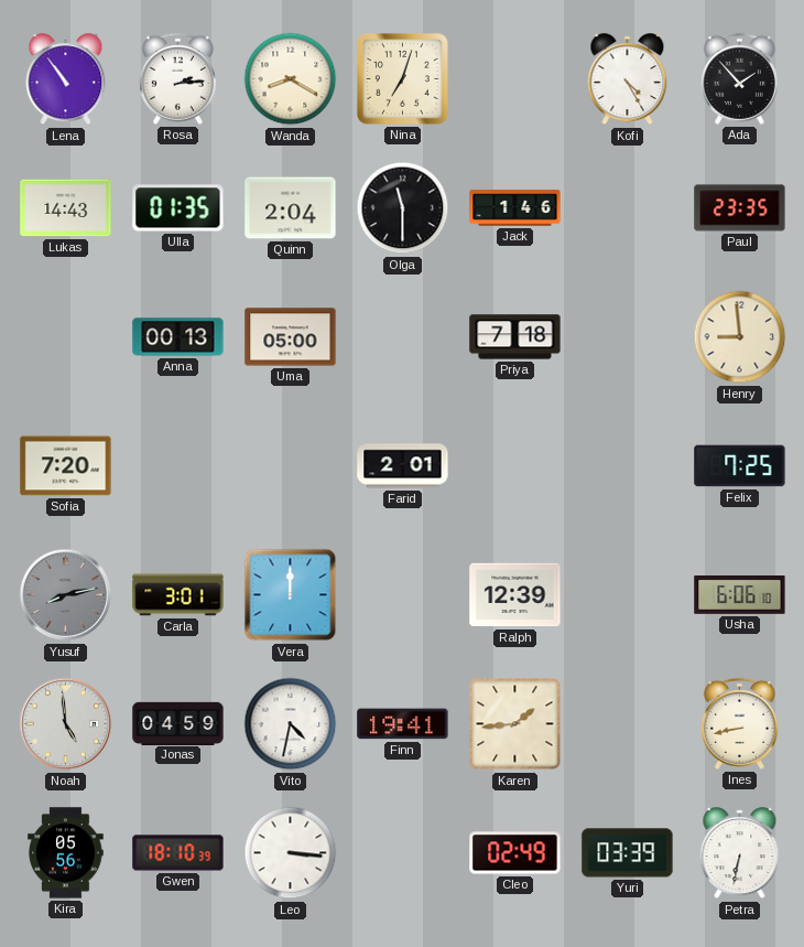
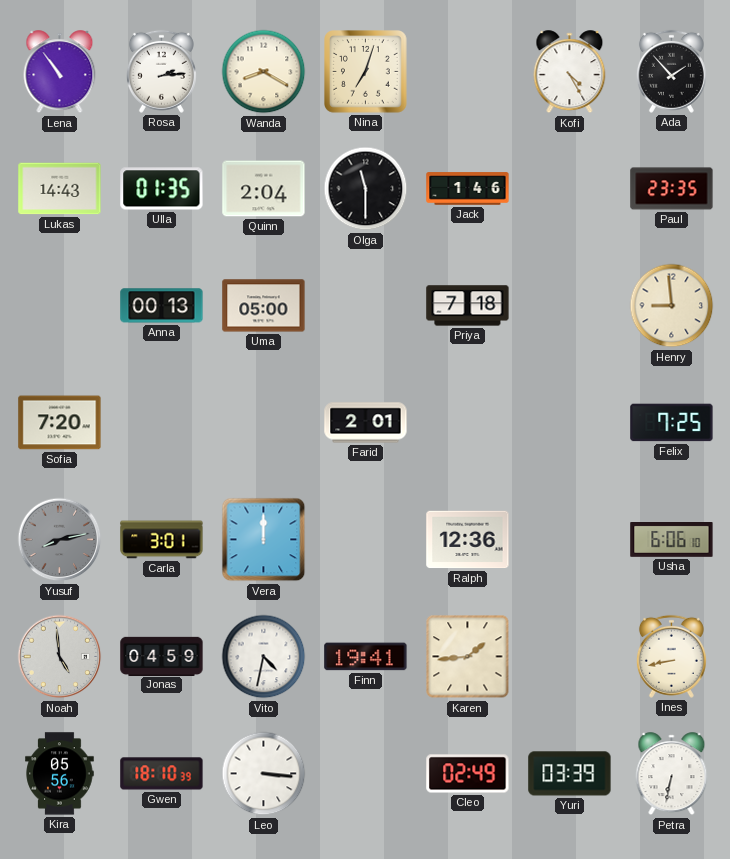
Ralph: 12:39 -> 12:36 (468, 540)
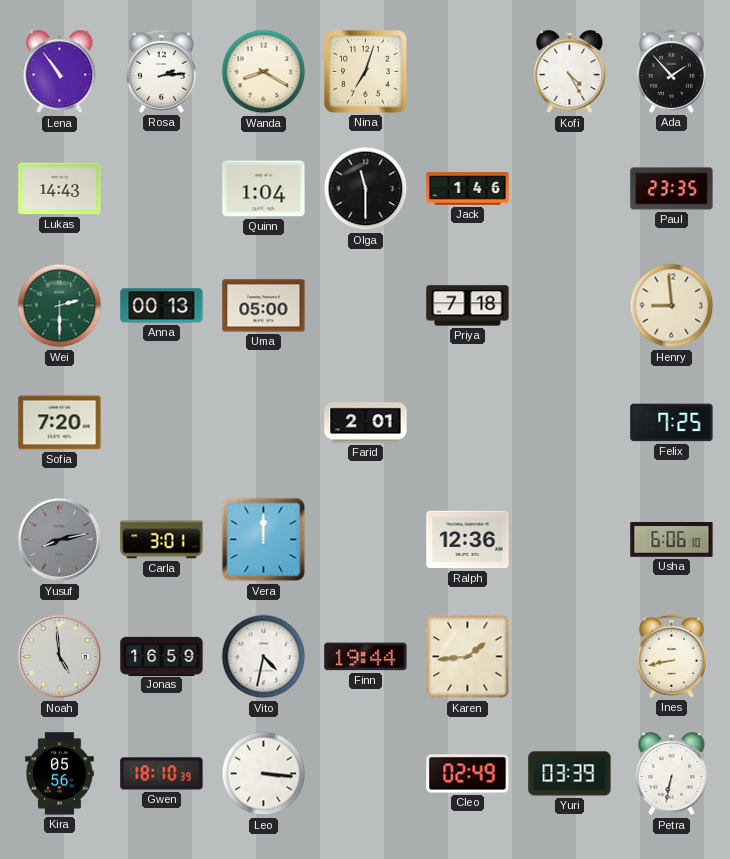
Ulla: 01:35 -> none (162, 189)
Quinn: 2:04 -> 1:04 (264, 189)
Wei: none -> 2:30 (60, 306)
Jonas: 04:59 -> 16:59 (162, 656)
Finn: 19:41 -> 19:44 (366, 657)
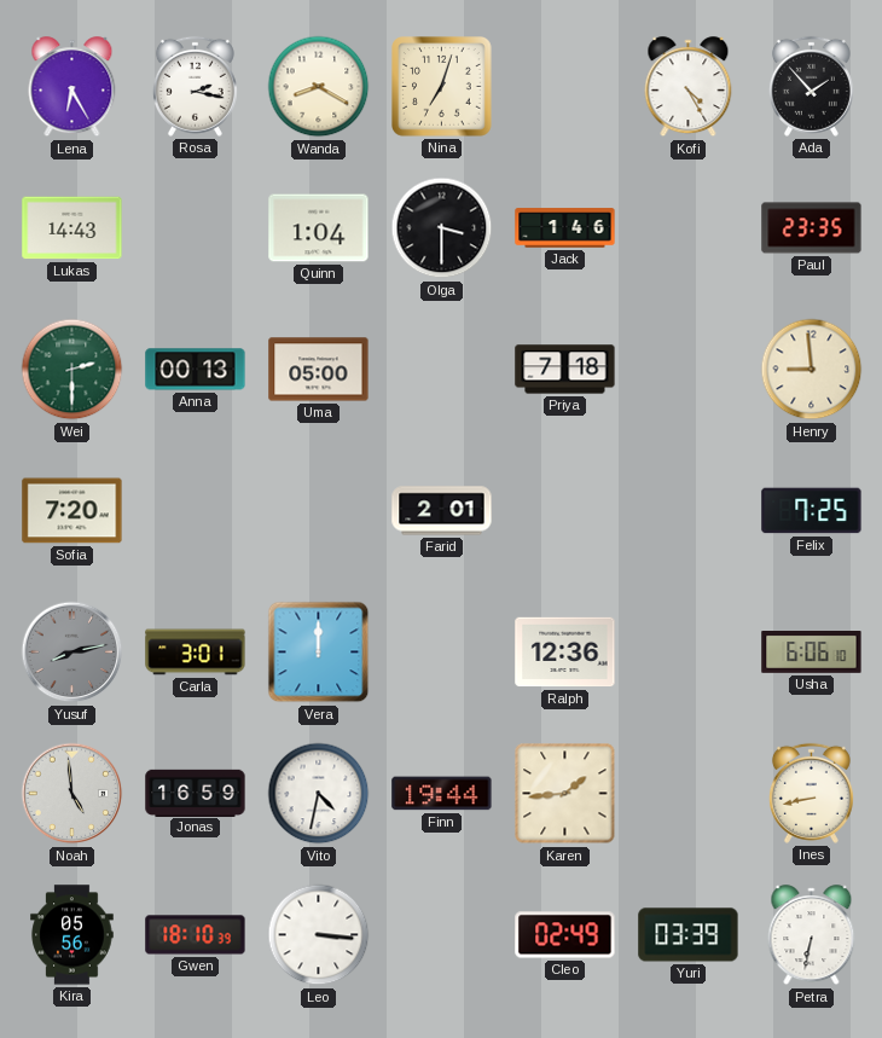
Lena: 10:54 -> 6:25 (72, 87)
Rosa: 2:14 -> 2:17 (195, 86)
Olga: 11:30 -> 3:30 (442, 228)
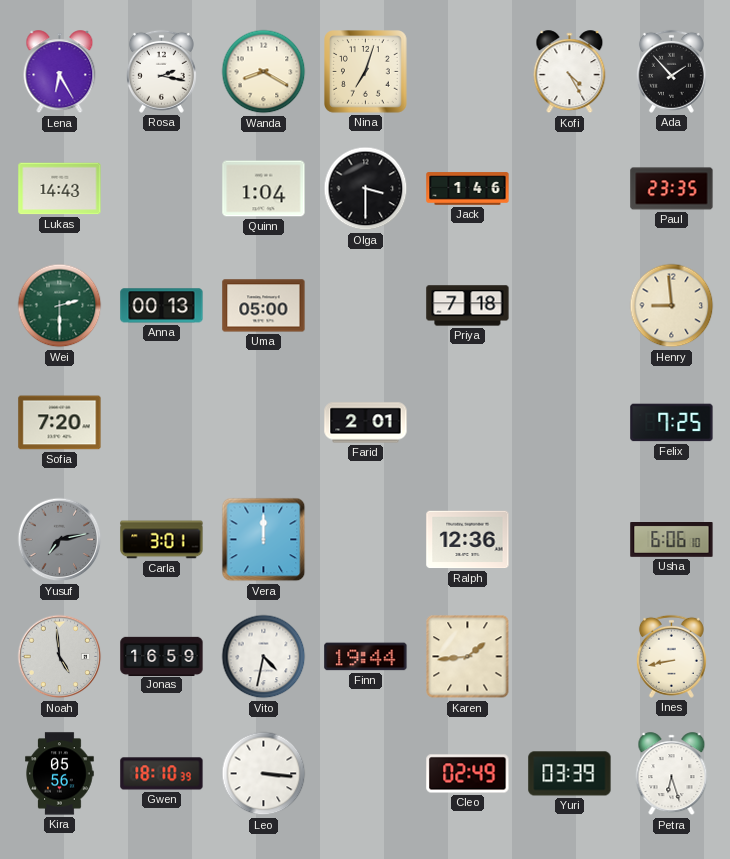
Yusuf: 8:13 -> 7:13 (60, 540)
Petra: 6:32 -> 6:27 (672, 774)
